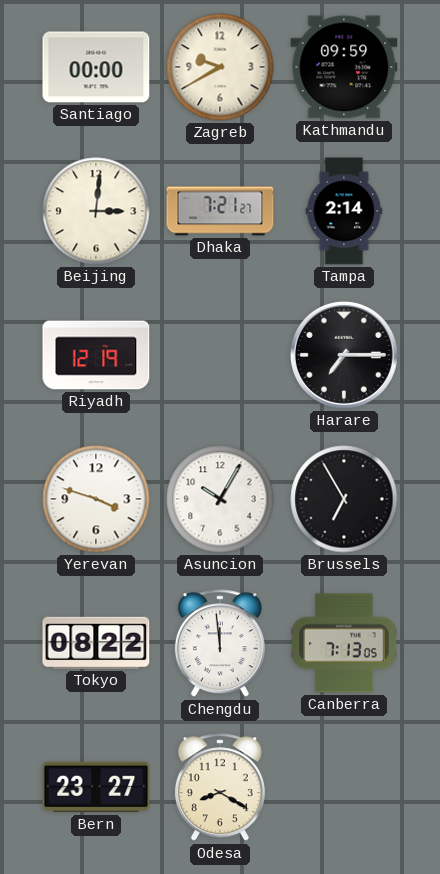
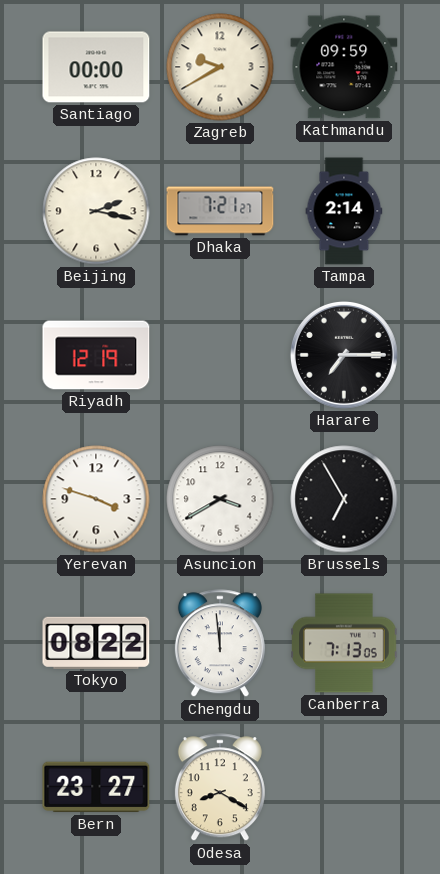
Beijing: 3:01 -> 2:17 (96, 211)
Asuncion: 10:05 -> 3:40 (220, 499)
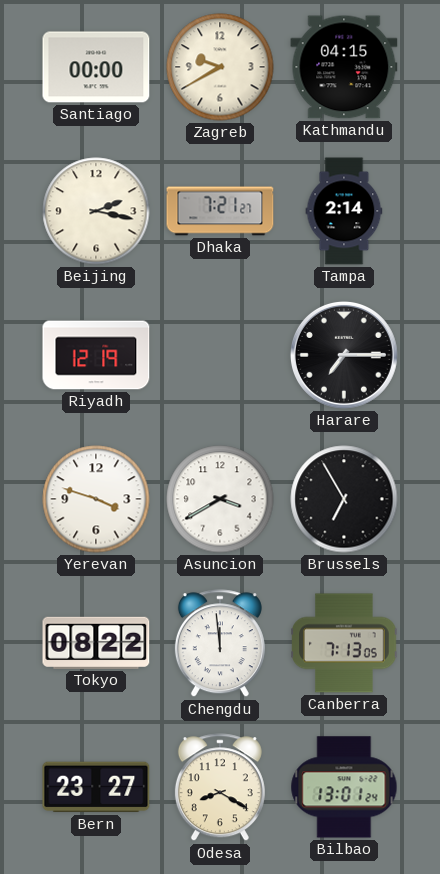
Kathmandu: 09:59 -> 04:15 (344, 67)
Bilbao: none -> 13:01 (344, 787)
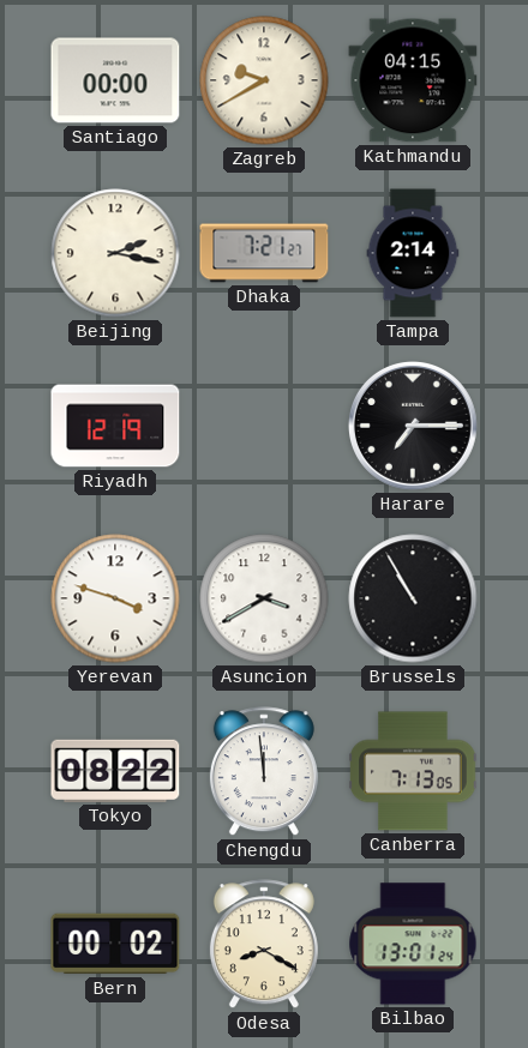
Brussels: 6:55 -> 10:55 (413, 598)
Bern: 23:27 -> 00:02 (115, 944)
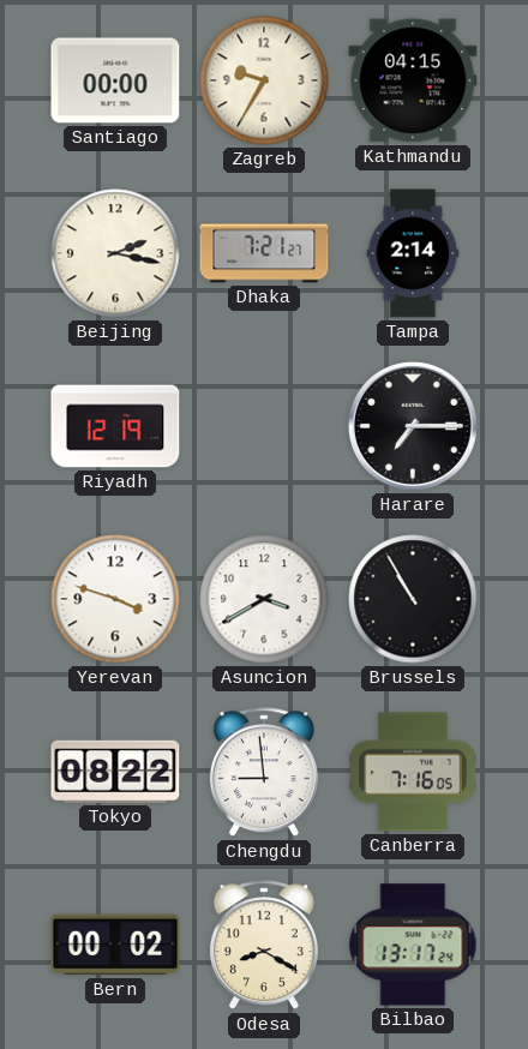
Zagreb: 9:40 -> 9:35 (264, 80)
Chengdu: 11:59 -> 8:59 (264, 773)
Canberra: 7:13 -> 7:16 (413, 772)
Bilbao: 13:01 -> 13:17 (413, 945)
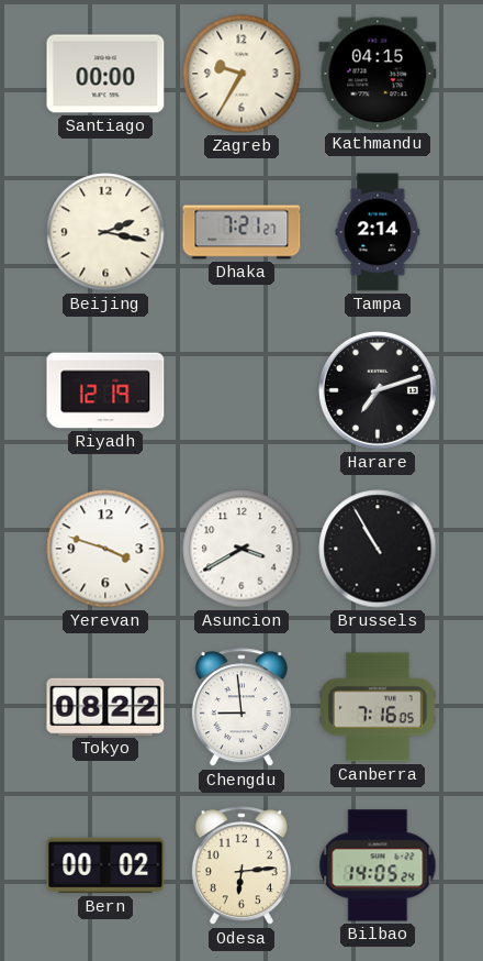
Harare: 7:15 -> 7:12 (378, 390)
Odesa: 8:20 -> 6:14 (241, 866)
Bilbao: 13:17 -> 14:05 (378, 865)
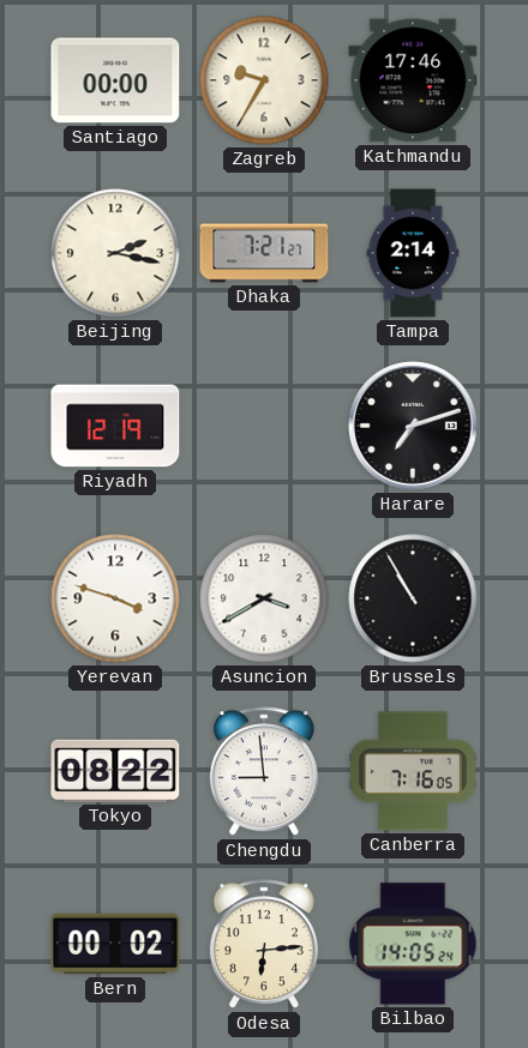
Kathmandu: 04:15 -> 17:46 (413, 80)
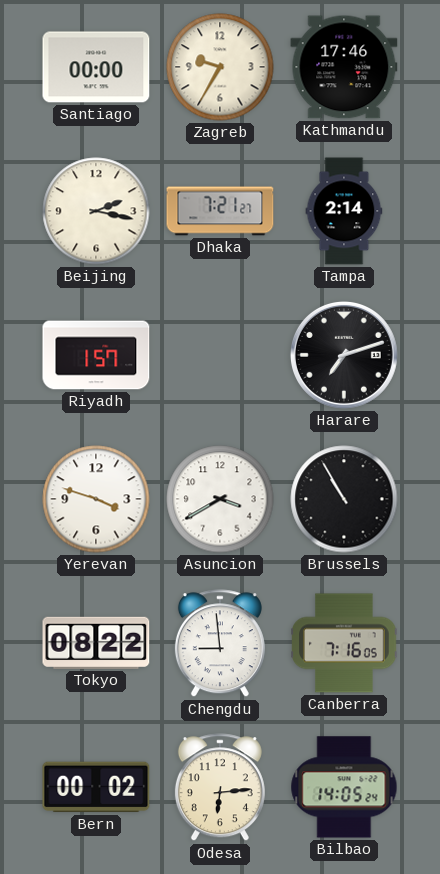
Riyadh: 12:19 -> 1:57 (96, 355)
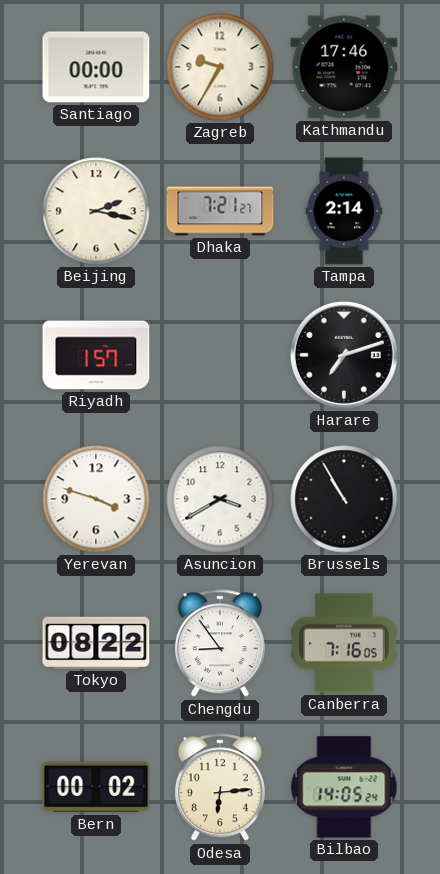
Chengdu: 8:59 -> 8:54 (220, 644)
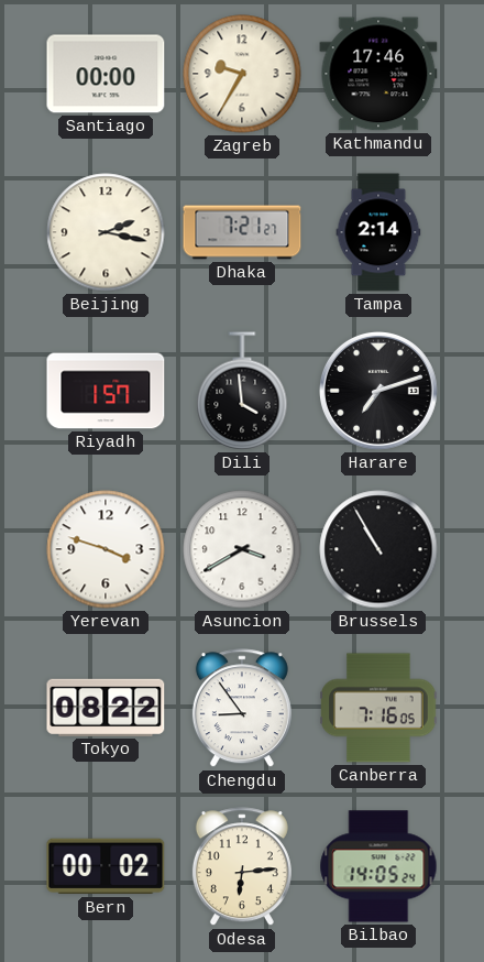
Dili: none -> 3:59 (242, 391)
